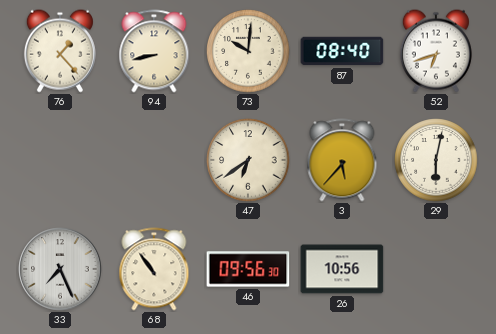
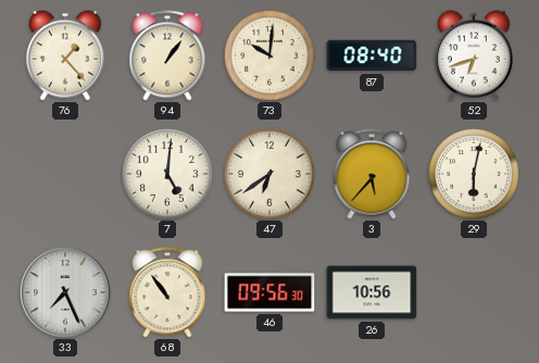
94: 8:43 -> 1:06 (167, 55)
7: none -> 5:01 (167, 174)
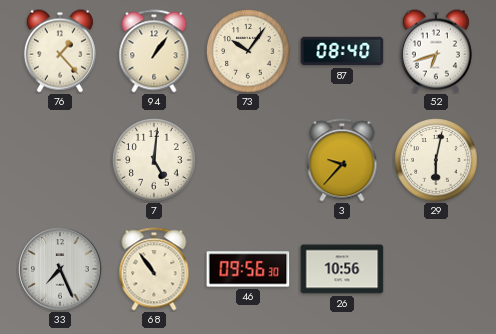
73: 10:01 -> 10:06 (248, 51)
47: 6:39 -> none (269, 174)
3: 5:37 -> 9:37 (342, 160)
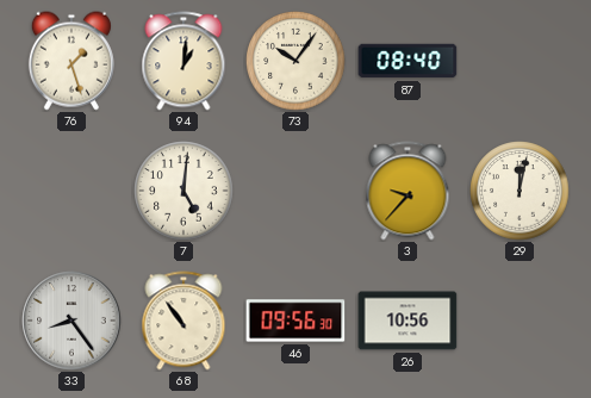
76: 1:23 -> 1:27 (71, 61)
94: 1:06 -> 1:01 (183, 61)
52: 6:42 -> none (436, 51)
29: 6:02 -> 12:02 (520, 191)
33: 7:26 -> 8:24 (71, 321)
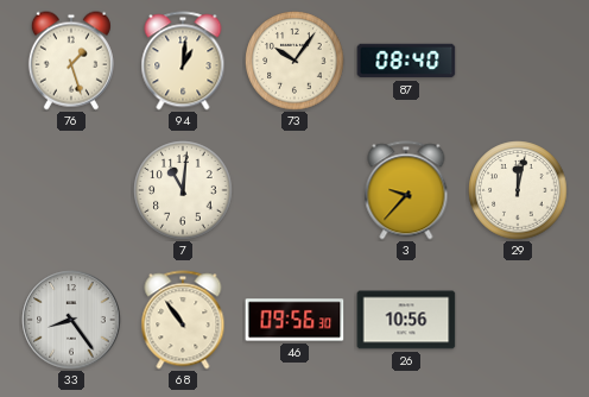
7: 5:01 -> 11:01 (183, 190)
